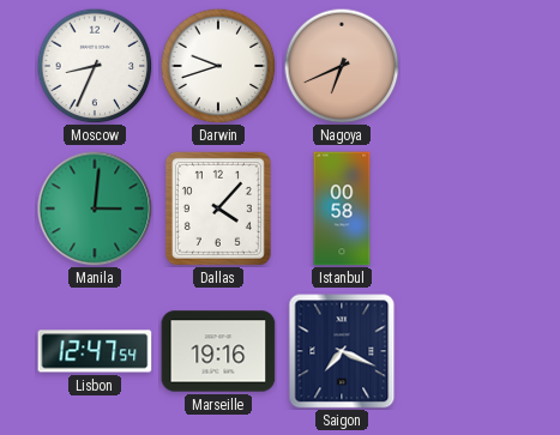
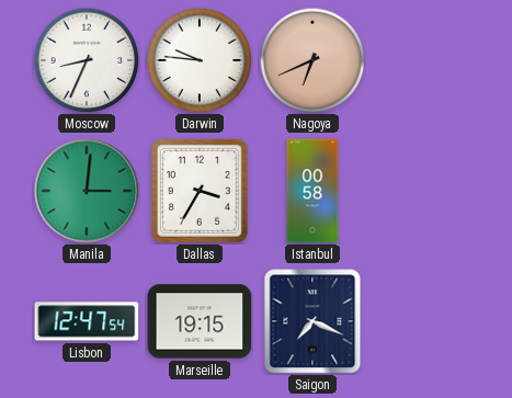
Darwin: 9:42 -> 9:46 (200, 60)
Dallas: 4:07 -> 3:35 (200, 191)
Marseille: 19:16 -> 19:15 (200, 321)
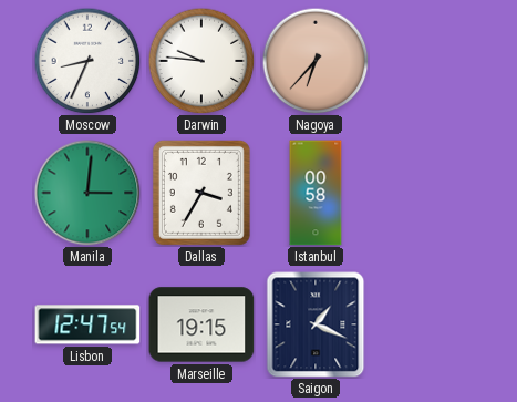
Nagoya: 6:41 -> 6:37 (316, 61)
Saigon: 7:19 -> 1:19 (316, 324)
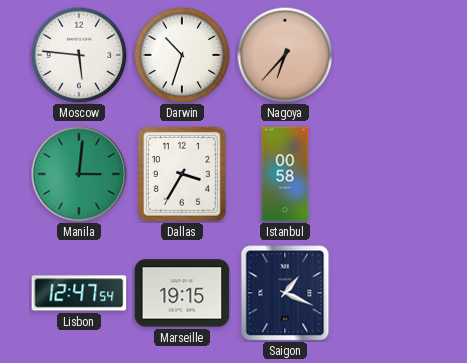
Moscow: 8:34 -> 5:46 (79, 55)
Darwin: 9:46 -> 10:33 (182, 55)
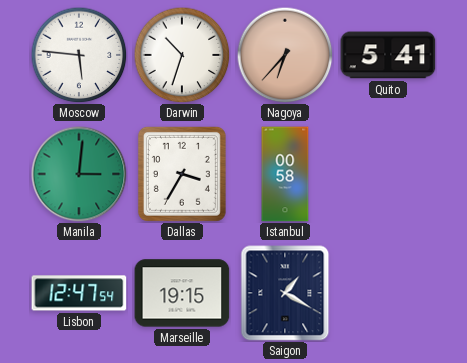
Quito: none -> 5:41 (388, 55)
Saigon: 1:19 -> 1:20 (285, 293)
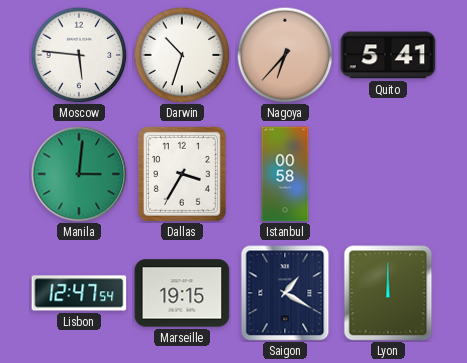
Lyon: none -> 12:00 (388, 293)
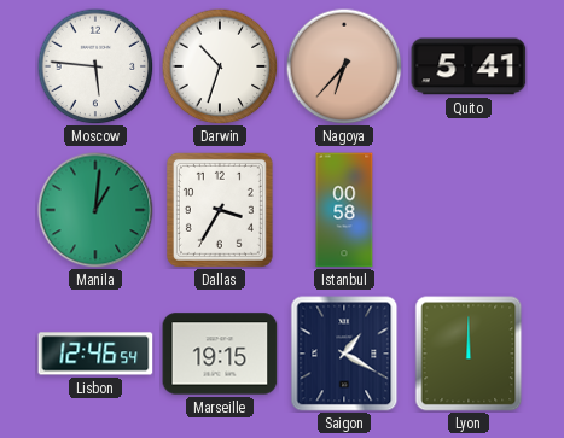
Manila: 3:01 -> 1:01 (95, 210)
Lisbon: 12:47 -> 12:46 (95, 354)
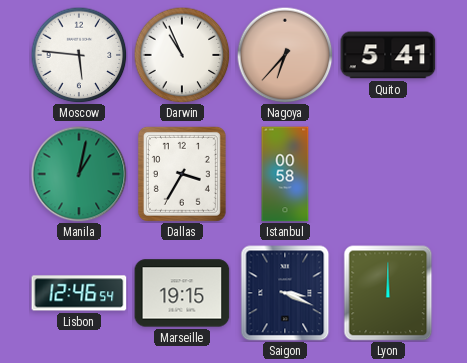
Darwin: 10:33 -> 10:56 (182, 55)
Manila: 1:01 -> 1:02 (79, 174)
Saigon: 1:20 -> 3:19 (285, 293)
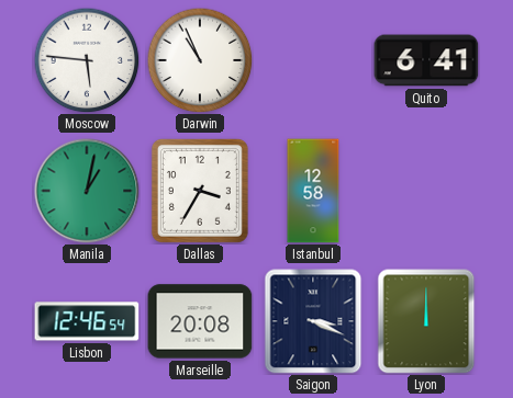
Nagoya: 6:37 -> none (285, 55)
Quito: 5:41 -> 6:41 (426, 60)
Istanbul: 00:58 -> 12:58 (313, 191)
Marseille: 19:15 -> 20:08 (200, 321)
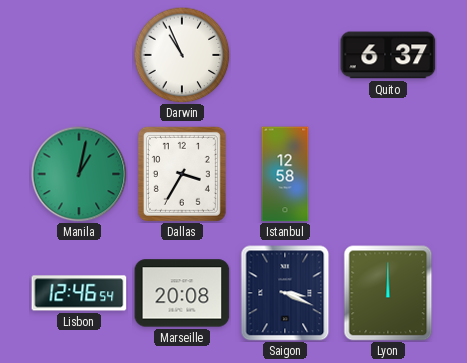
Moscow: 5:46 -> none (87, 60)
Quito: 6:41 -> 6:37 (388, 55)
